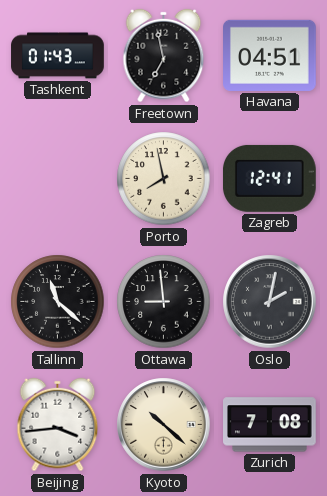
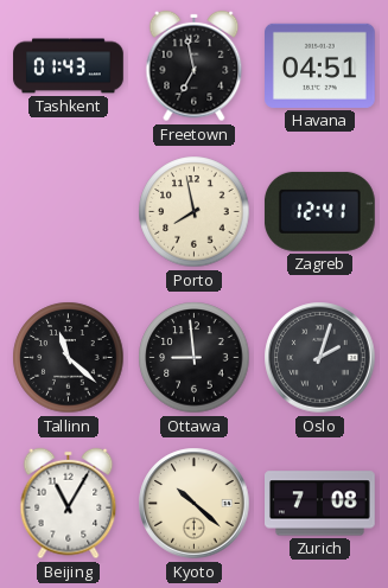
Oslo: 2:02 -> 2:03 (320, 358)
Beijing: 3:44 -> 11:05 (69, 504)
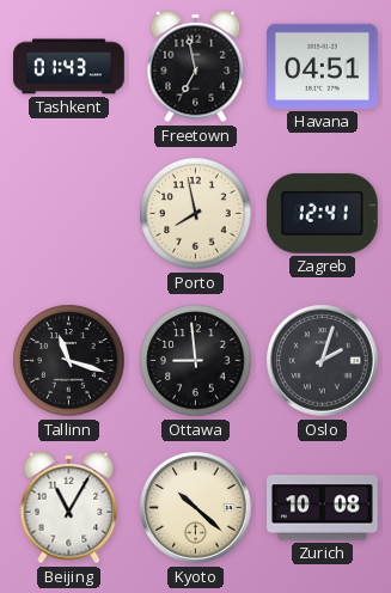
Tallinn: 11:22 -> 11:18 (69, 361)
Zurich: 7:08 -> 10:08 (323, 508)
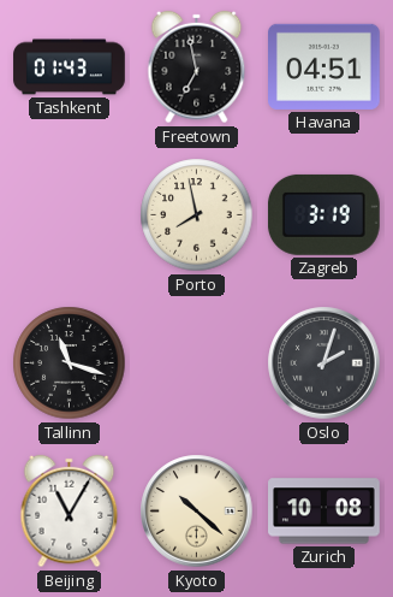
Zagreb: 12:41 -> 3:19 (323, 214)
Ottawa: 8:59 -> none (196, 361)
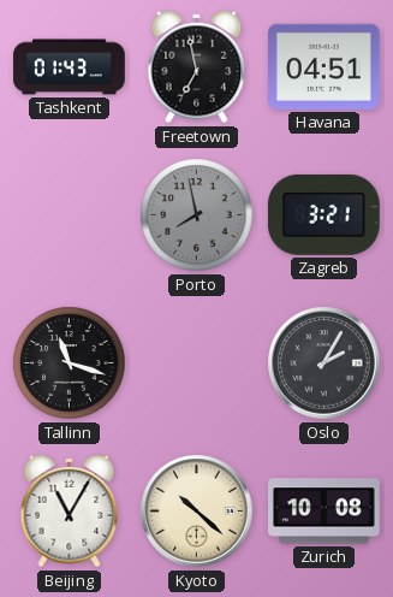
Porto dial: cream -> grey (197, 215)
Zagreb: 3:19 -> 3:21 (323, 214)
Oslo: 2:03 -> 2:05 (324, 363)
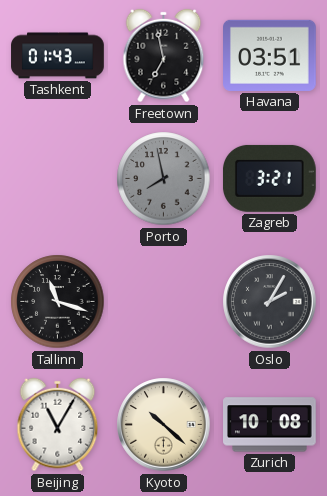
Havana: 04:51 -> 03:51 (270, 55)
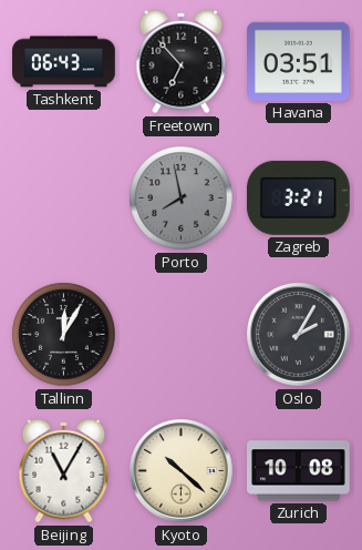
Tashkent: 01:43 -> 06:43 (64, 62)
Freetown: 6:58 -> 6:53 (182, 62)
Tallinn: 11:18 -> 12:05 (64, 335)
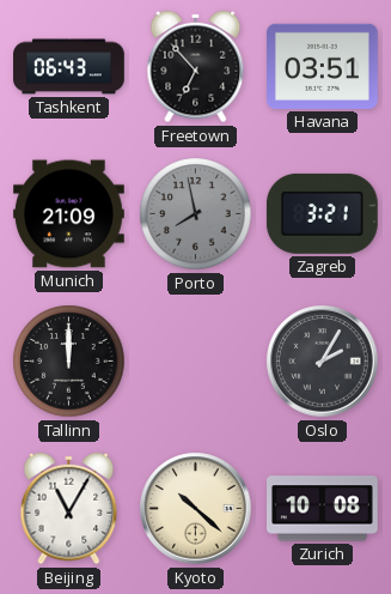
Munich: none -> 21:09 (69, 214)
Tallinn: 12:05 -> 12:00 (69, 362)
